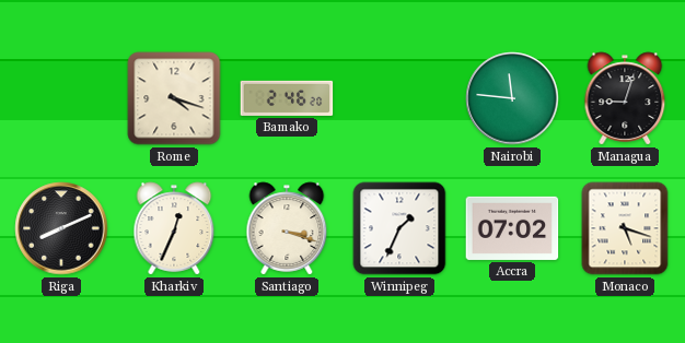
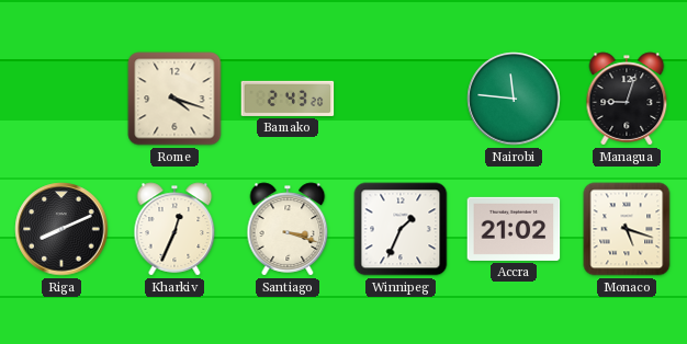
Bamako: 2:46 -> 2:43 (288, 99)
Accra: 07:02 -> 21:02 (514, 229)
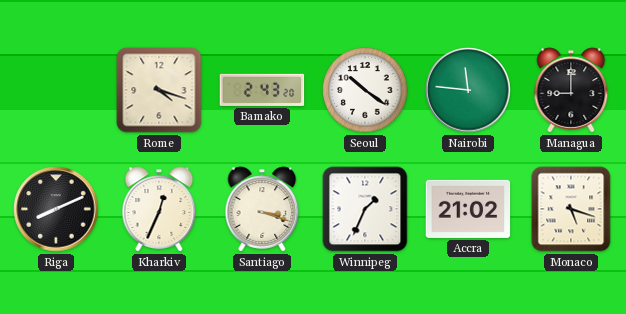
Seoul: none -> 10:21 (365, 90)
Managua: 9:03 -> 9:00 (571, 90)
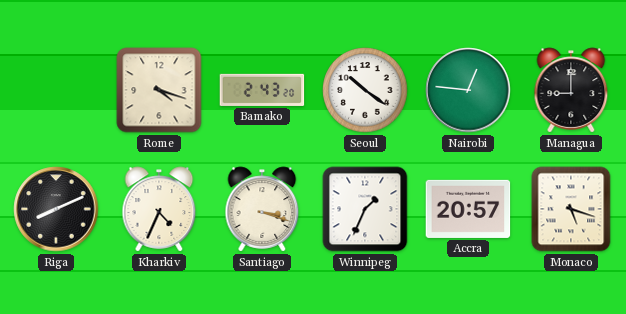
Nairobi: 11:46 -> 12:46 (468, 90)
Kharkiv: 12:34 -> 4:34 (159, 209)
Accra: 21:02 -> 20:57 (468, 209)
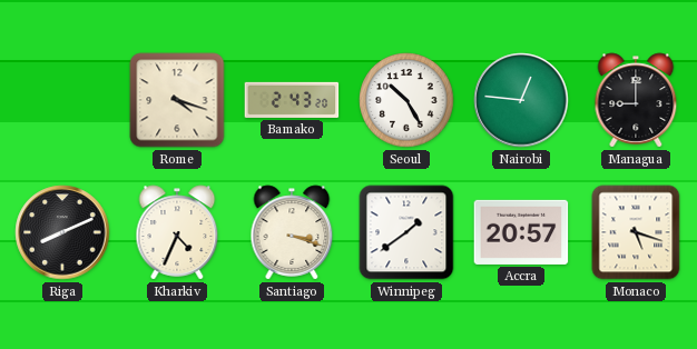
Seoul: 10:21 -> 10:25 (406, 100)
Winnipeg: 1:34 -> 1:39 (406, 232)
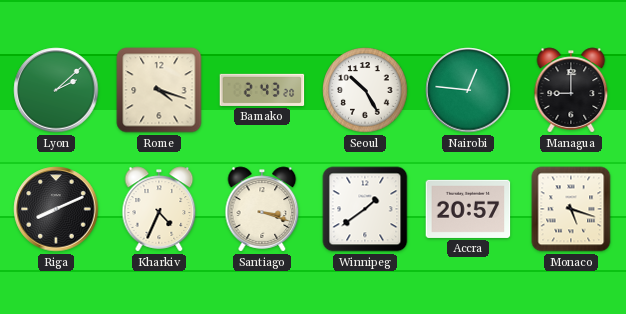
Lyon: none -> 2:08 (56, 90)
